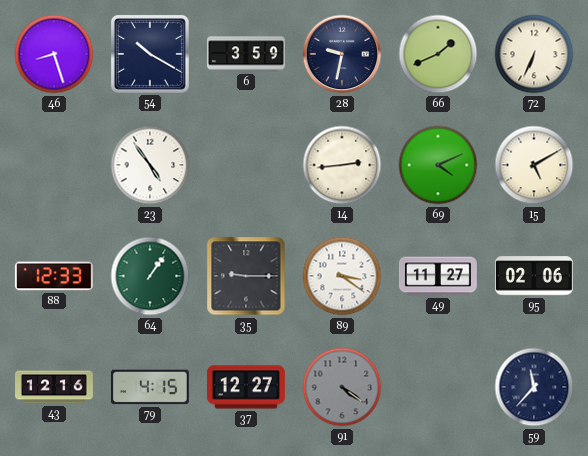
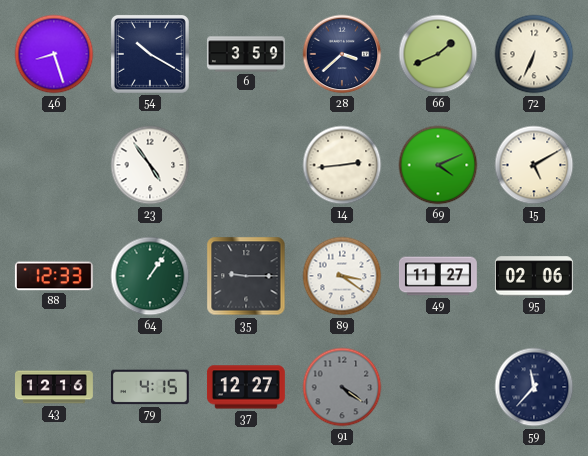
28: 9:32 -> 3:38 (342, 54)
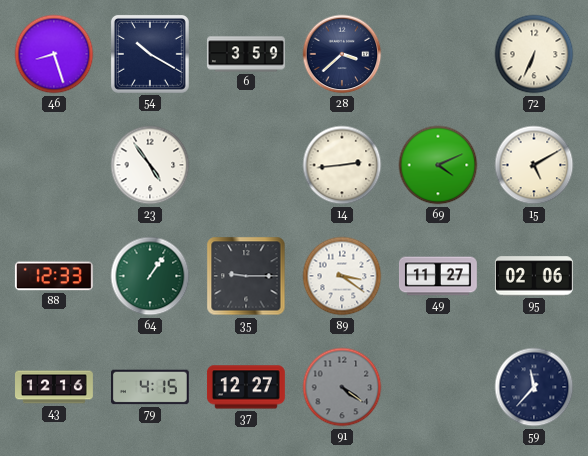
66: 1:41 -> none (438, 54)
